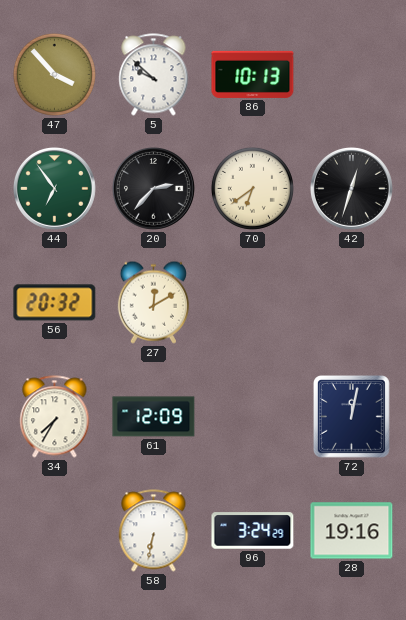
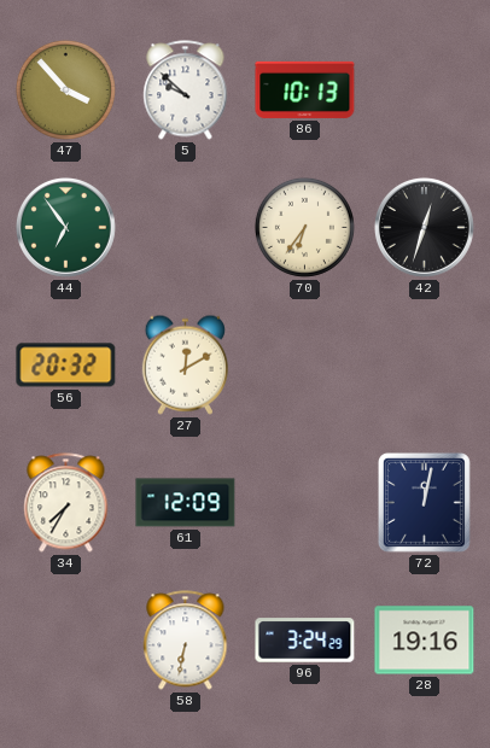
20: 2:37 -> none (154, 189)
70: 6:39 -> 6:36 (304, 227)
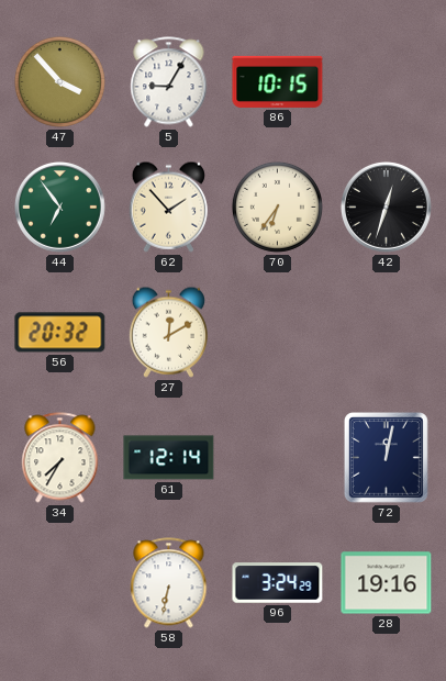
5: 9:52 -> 9:05 (169, 82)
86: 10:13 -> 10:15 (278, 81)
62: none -> 1:53 (168, 206)
61: 12:09 -> 12:14 (169, 458)
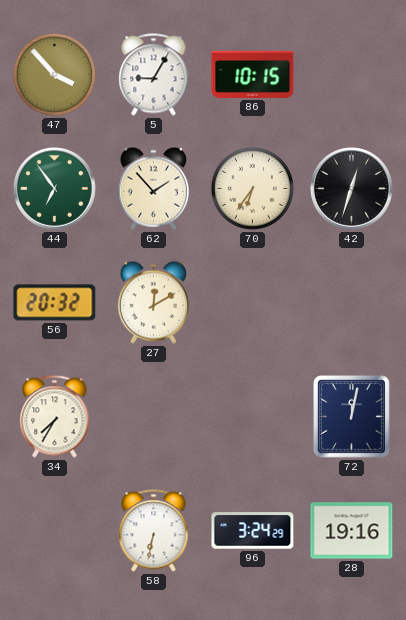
61: 12:14 -> none (169, 458)
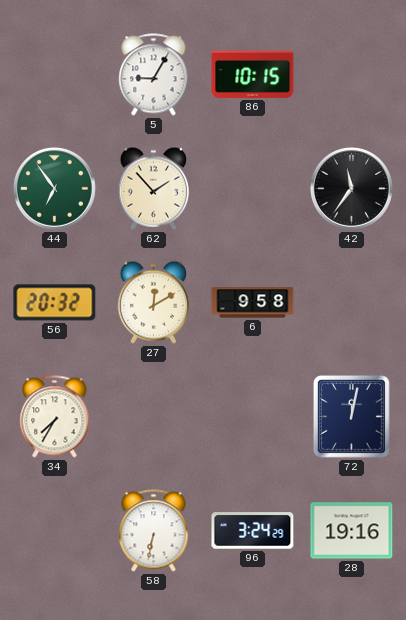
47: 3:53 -> none (54, 74)
70: 6:36 -> none (252, 188)
42: 12:33 -> 11:36 (352, 189)
6: none -> 9:58 (253, 303)
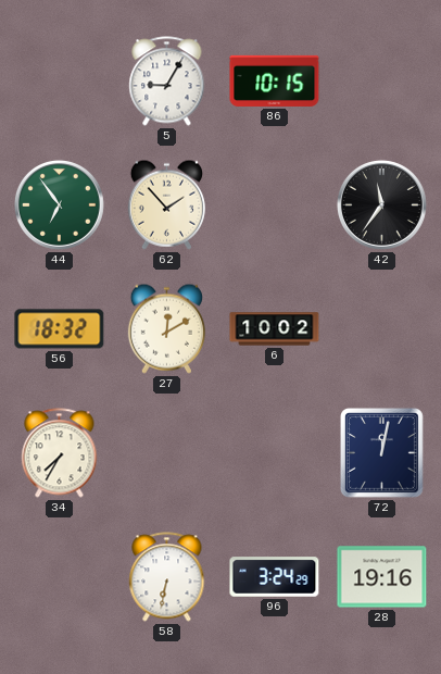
56: 20:32 -> 18:32 (60, 329)
6: 9:58 -> 10:02 (275, 329)
